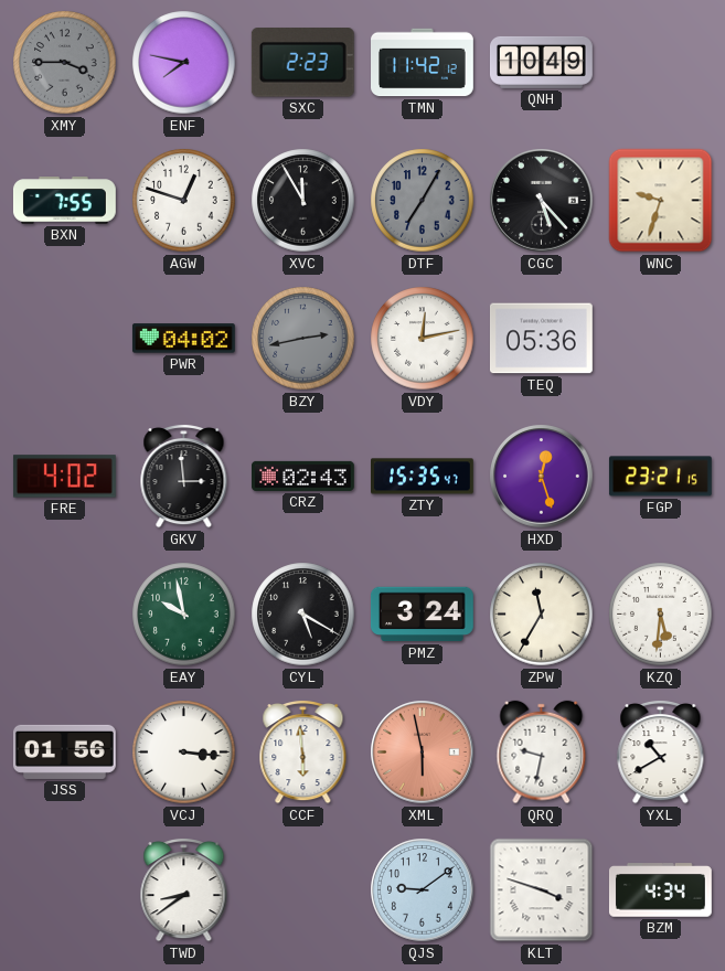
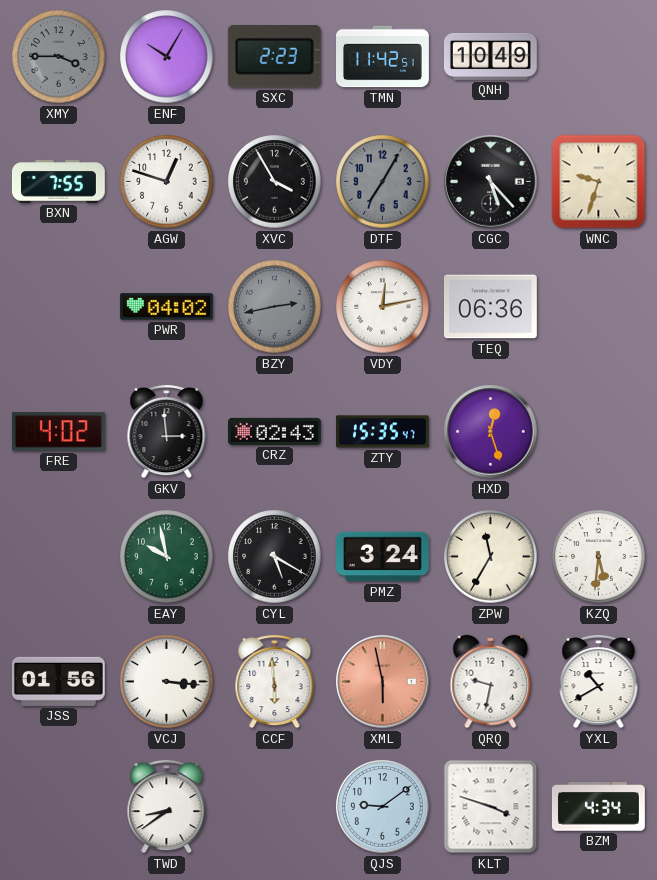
ENF: 7:47 -> 10:05 (167, 57)
TMN: 11:42:12 -> 11:42:51 (383, 57)
XVC: 11:55 -> 3:55 (275, 182)
TEQ: 05:36 -> 06:36 (490, 307)
FGP: 23:21 -> none (660, 477)
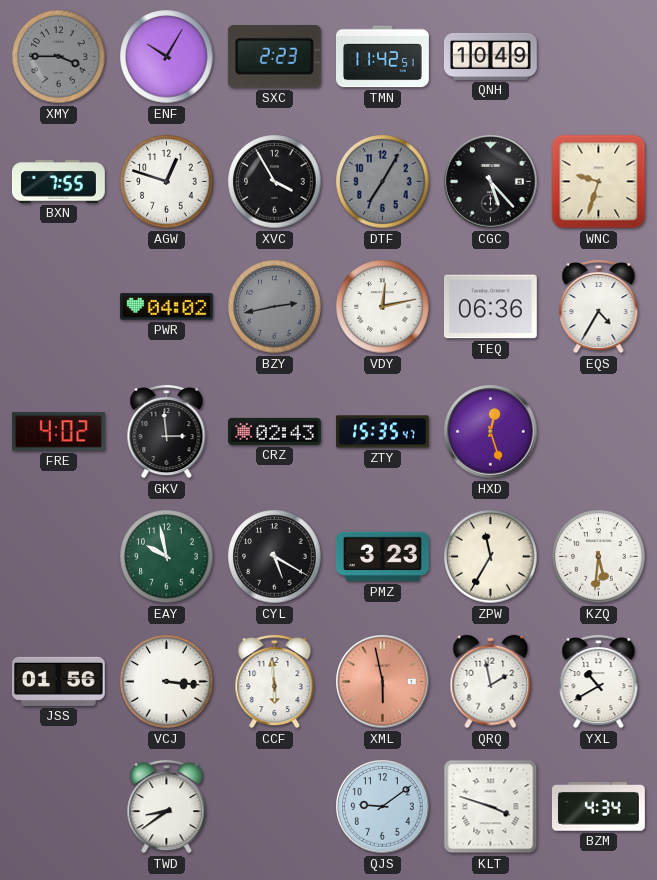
EQS: none -> 4:35 (599, 306)
PMZ: 3:24 -> 3:23 (383, 557)
QRQ: 9:32 -> 1:58 (491, 682)
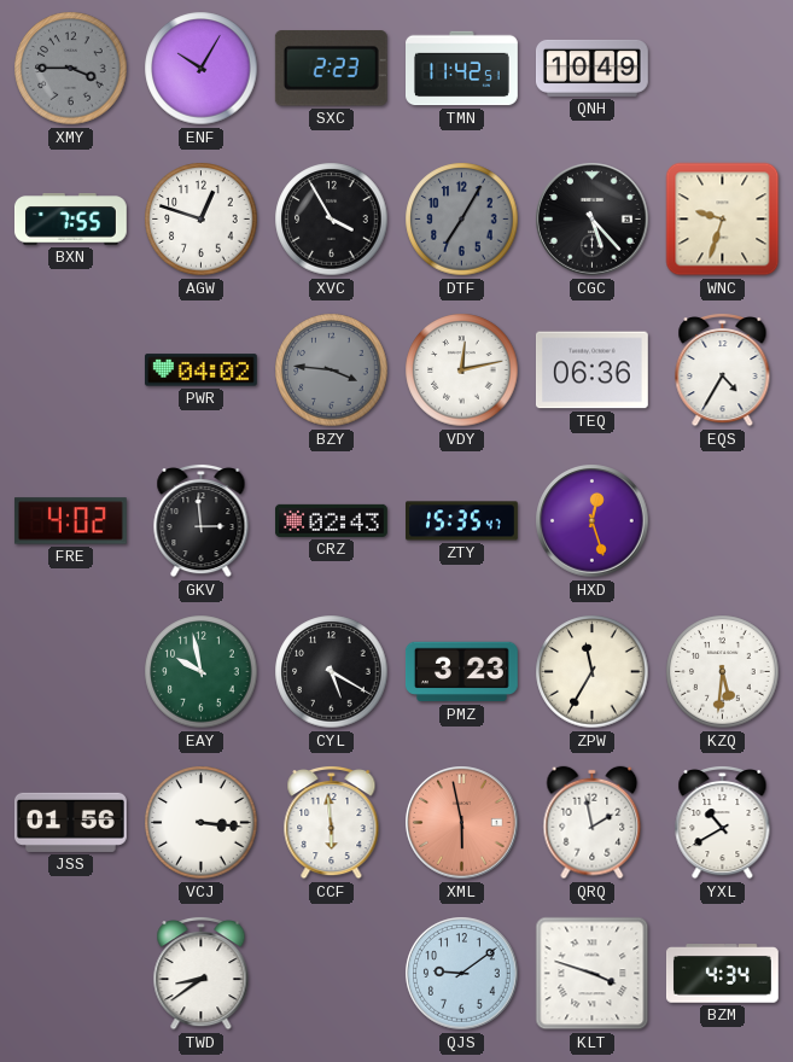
BZY: 2:43 -> 3:46 (332, 370)
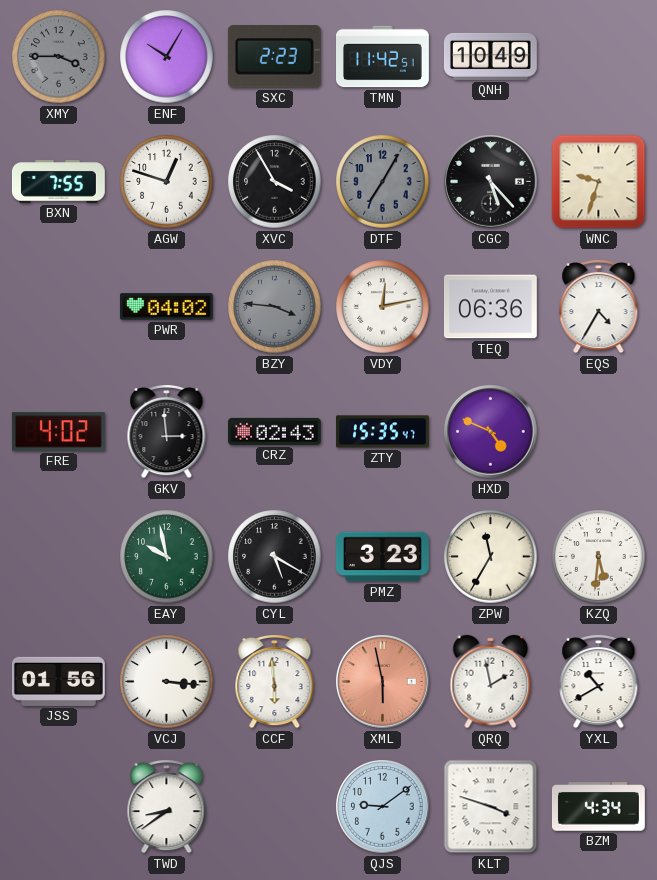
HXD: 12:27 -> 4:49 (491, 432)
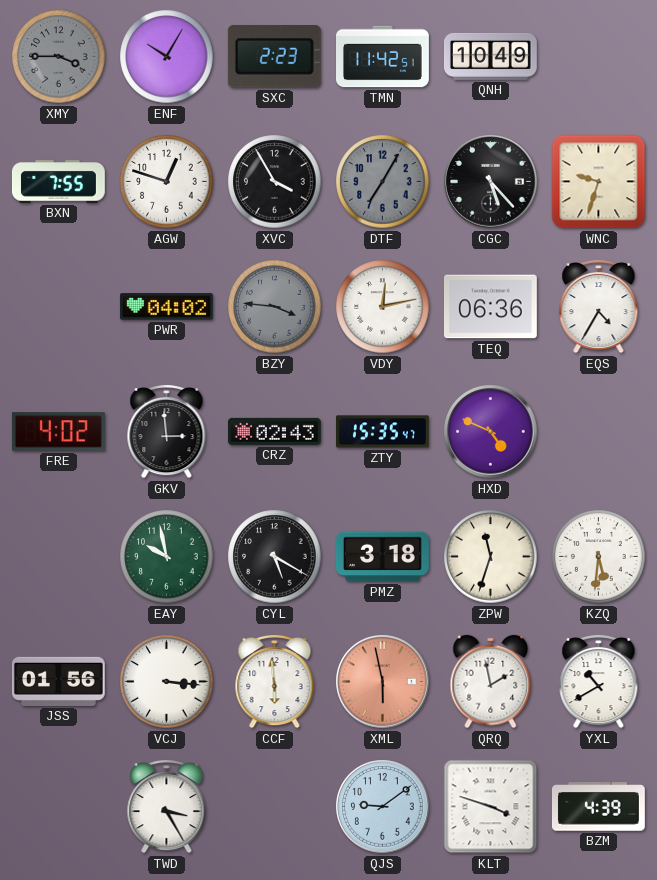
PMZ: 3:23 -> 3:18 (383, 557)
ZPW: 11:35 -> 11:33 (491, 557)
TWD: 8:39 -> 3:25 (167, 806)
BZM: 4:34 -> 4:39 (598, 807)
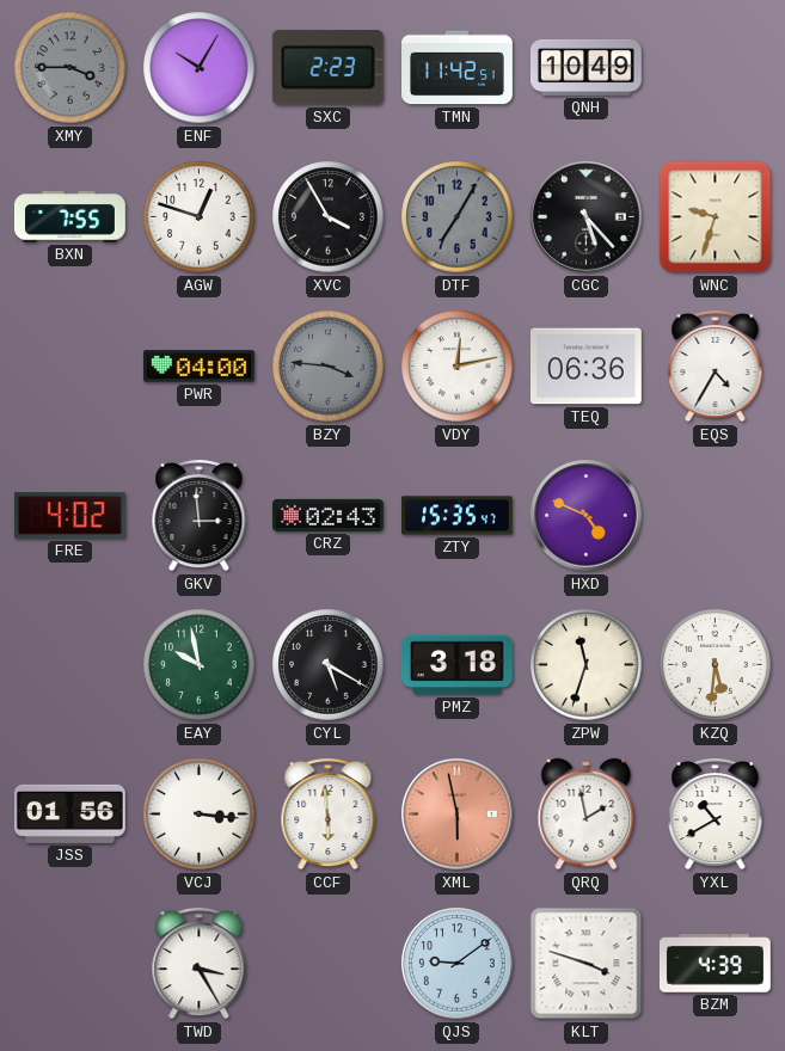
PWR: 04:02 -> 04:00 (198, 367)
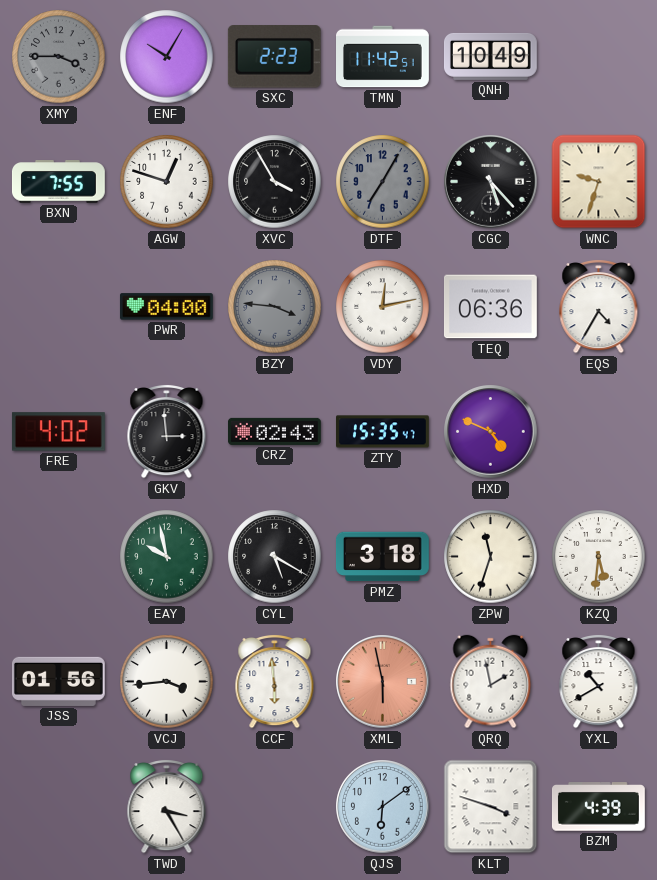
VCJ: 3:16 -> 3:44 (167, 682)
QJS: 9:09 -> 6:09 (383, 807)
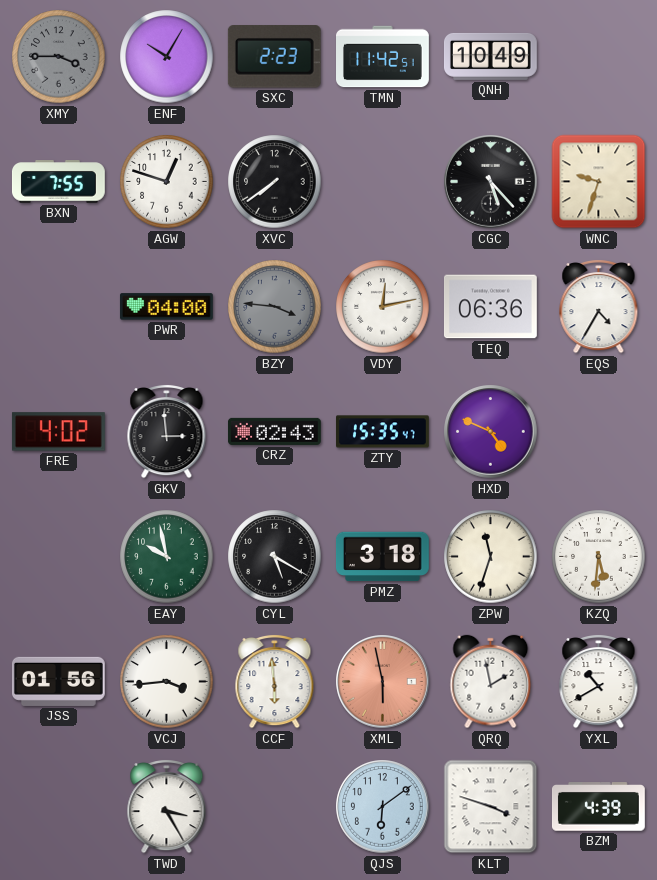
XVC: 3:55 -> 7:39 (275, 182)
DTF: 7:05 -> none (383, 182)
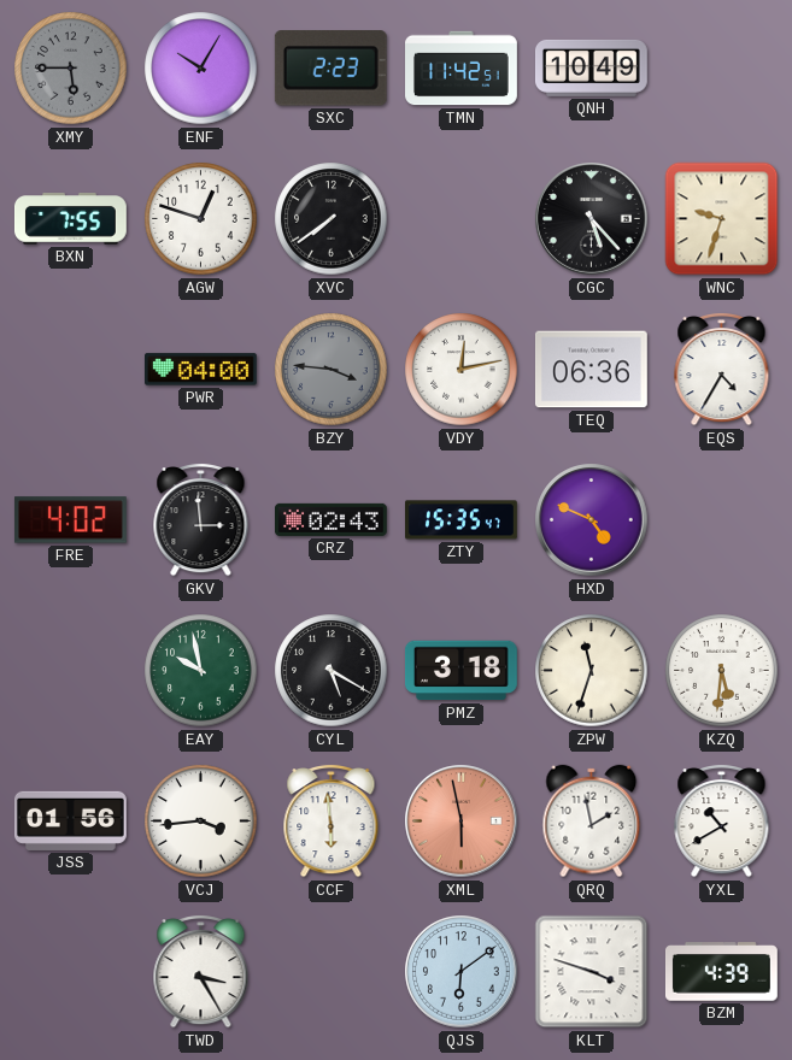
XMY: 3:45 -> 5:45 (71, 69)
